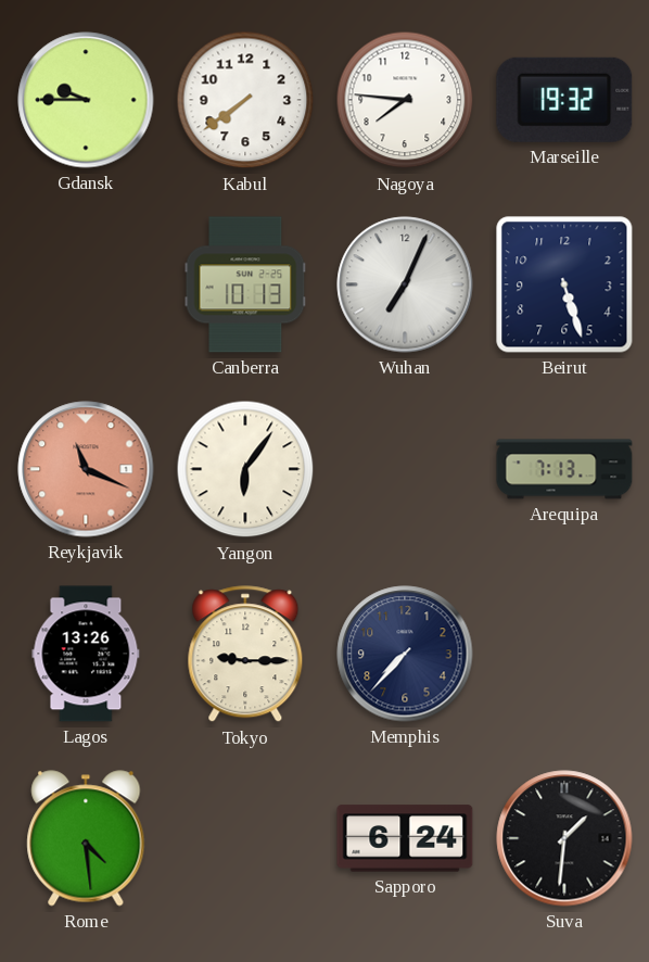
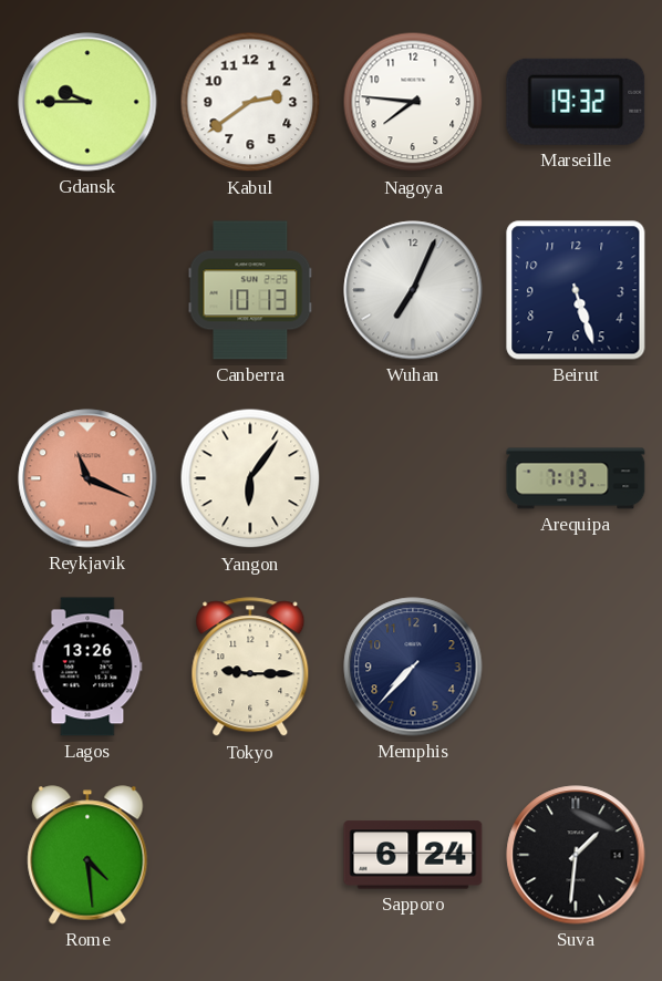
Kabul: 7:39 -> 2:39 (250, 102)
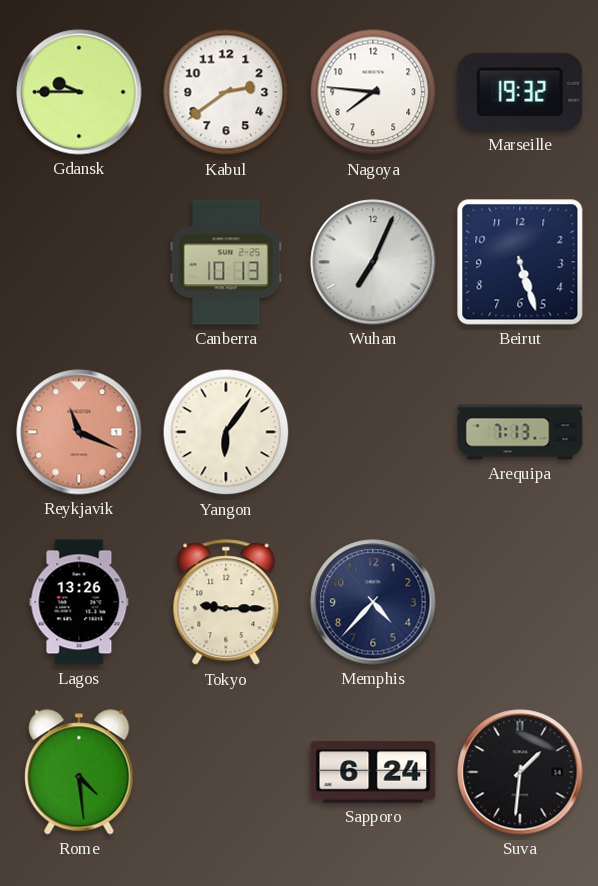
Memphis: 7:37 -> 4:37 (373, 602)
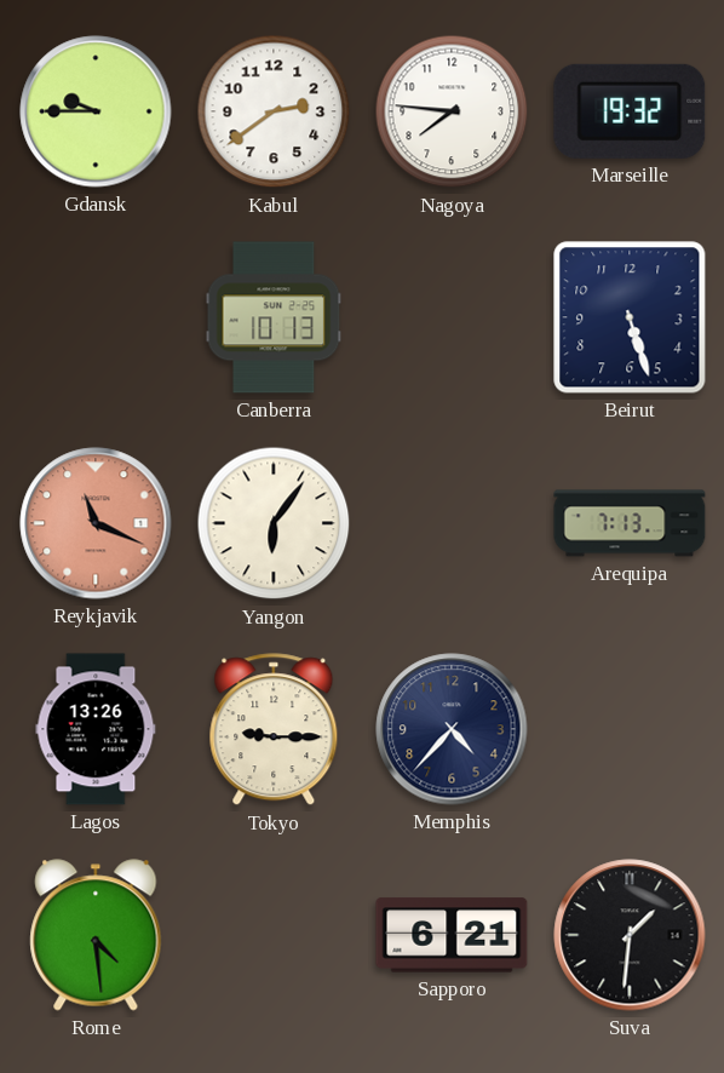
Wuhan: 7:04 -> none (373, 262)
Sapporo: 6:24 -> 6:21 (452, 935)
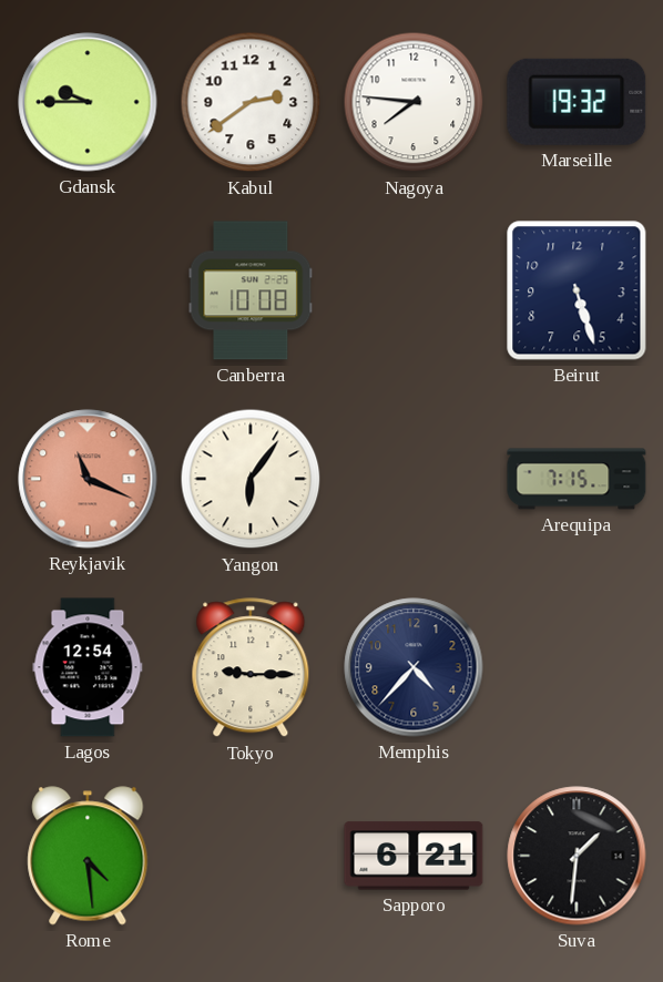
Canberra: 10:13 -> 10:08 (251, 290)
Arequipa: 7:13 -> 7:15 (577, 479)
Lagos: 13:26 -> 12:54 (88, 667)
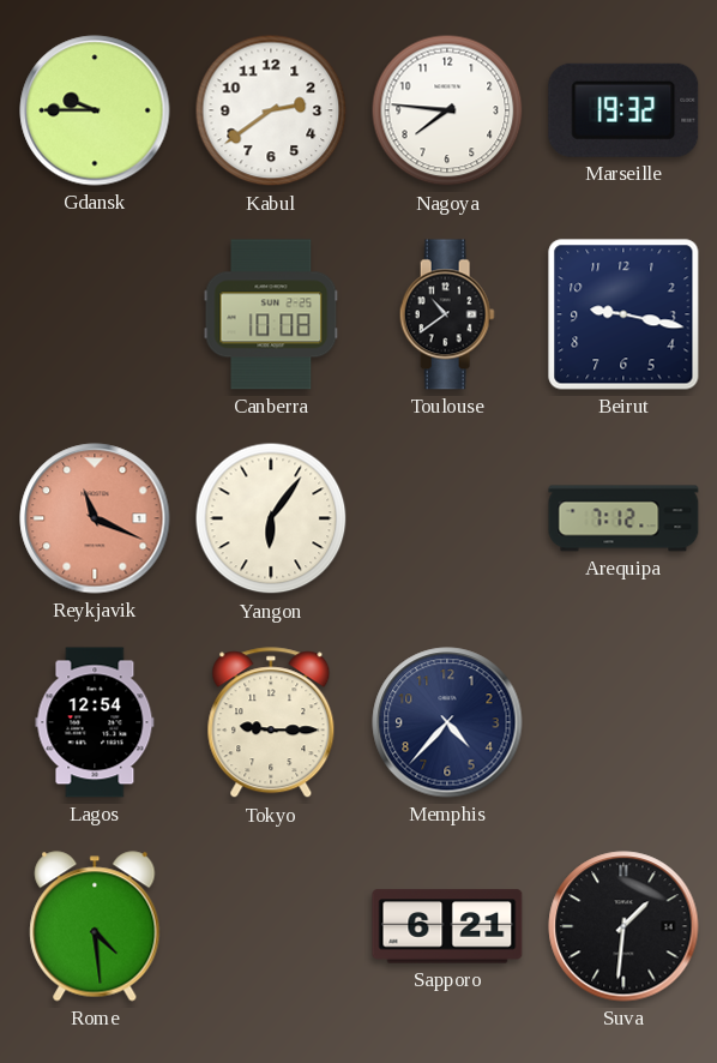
Toulouse: none -> 10:39 (447, 314)
Beirut: 5:27 -> 9:17 (623, 314)
Arequipa: 7:15 -> 7:12 (623, 518)
